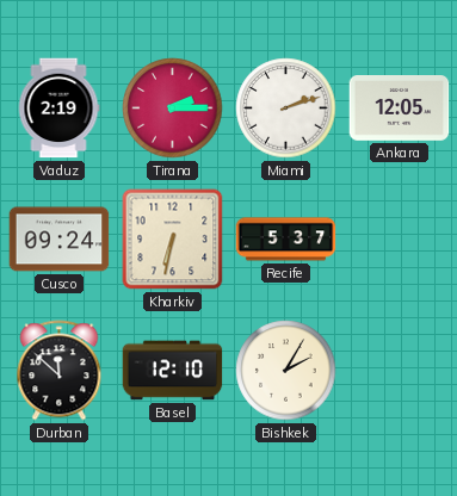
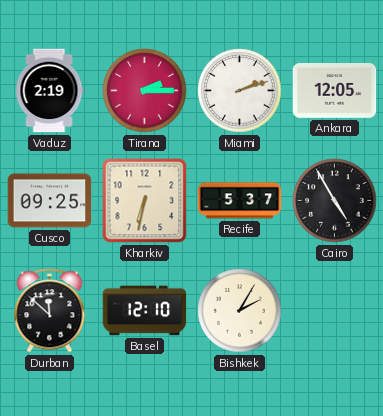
Cusco: 09:24 -> 09:25 (50, 201)
Cairo: none -> 4:55 (335, 201)
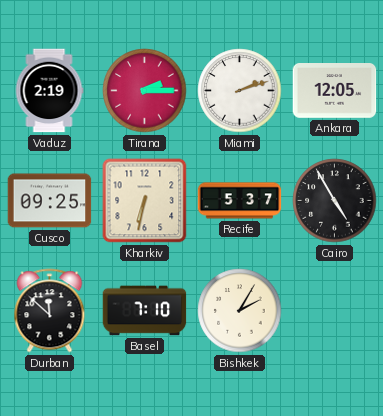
Basel: 12:10 -> 7:10 (145, 311)
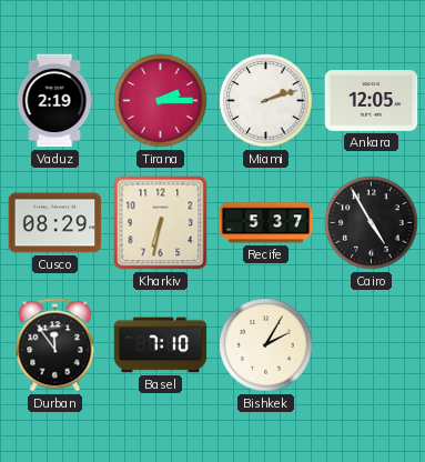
Cusco: 09:25 -> 08:29 (55, 223)
Durban: 11:52 -> 11:54 (55, 345)
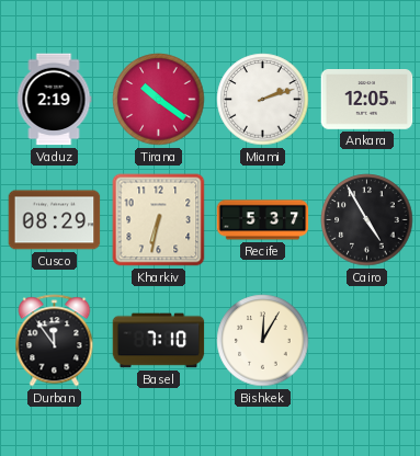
Tirana: 2:15 -> 10:21 (159, 100)
Bishkek: 2:05 -> 12:05 (263, 341)
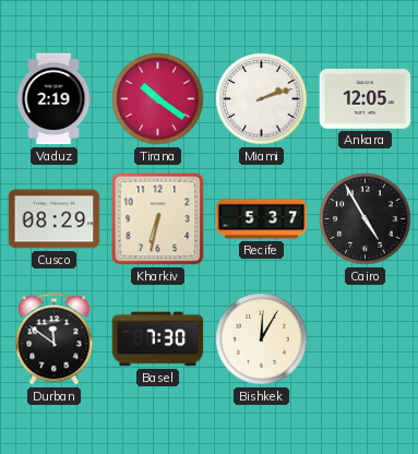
Durban: 11:54 -> 11:51 (55, 339)
Basel: 7:10 -> 7:30 (158, 339)
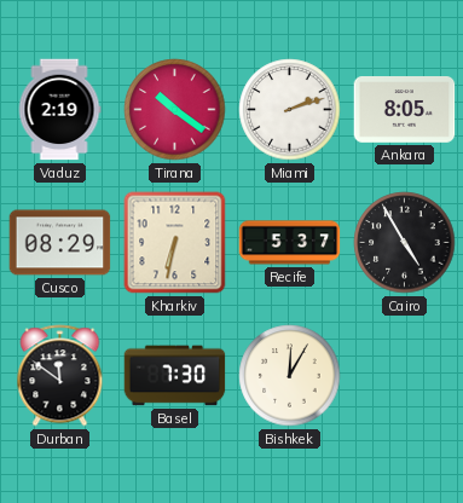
Ankara: 12:05 -> 8:05 (405, 110)
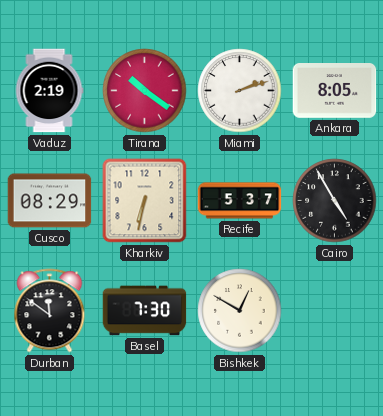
Bishkek: 12:05 -> 12:50 (240, 311)
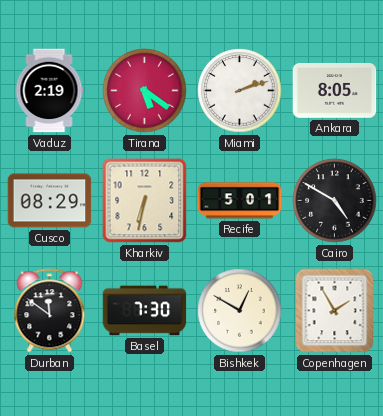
Tirana: 10:21 -> 5:21 (145, 91)
Recife: 5:37 -> 5:01 (240, 201)
Cairo: 4:55 -> 4:50 (335, 201)
Copenhagen: none -> 1:55 (335, 311)
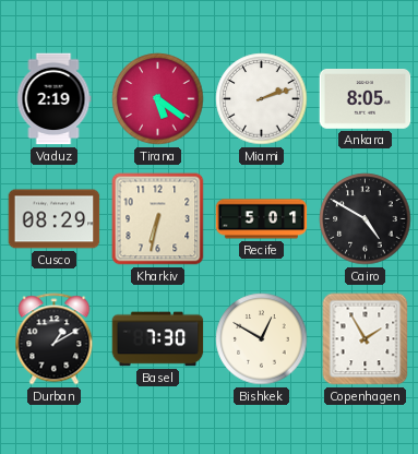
Durban: 11:51 -> 1:10 (55, 339)
